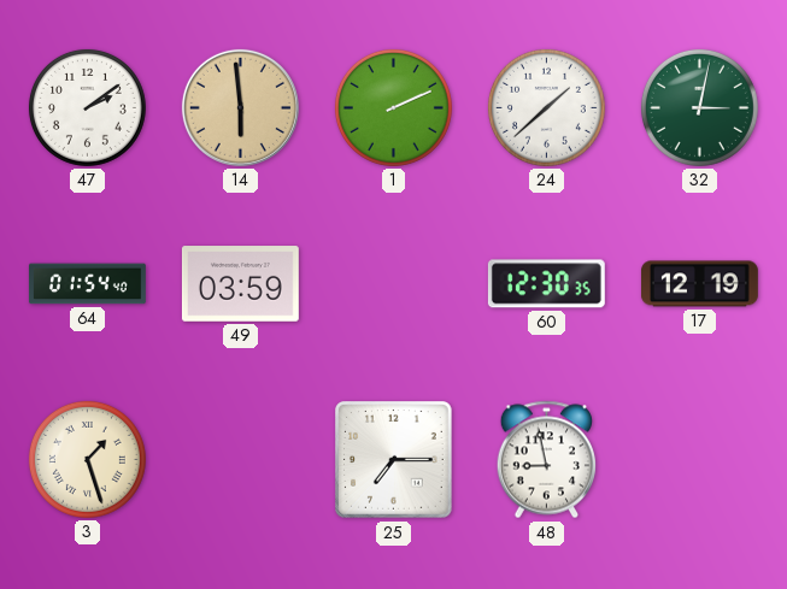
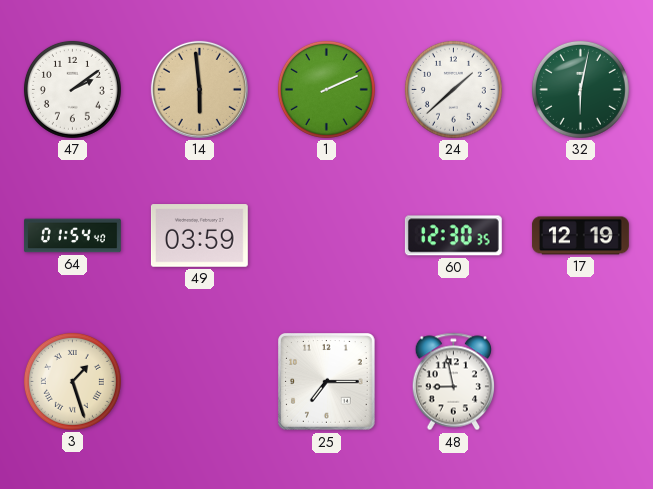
32: 3:02 -> 6:02 (580, 89)
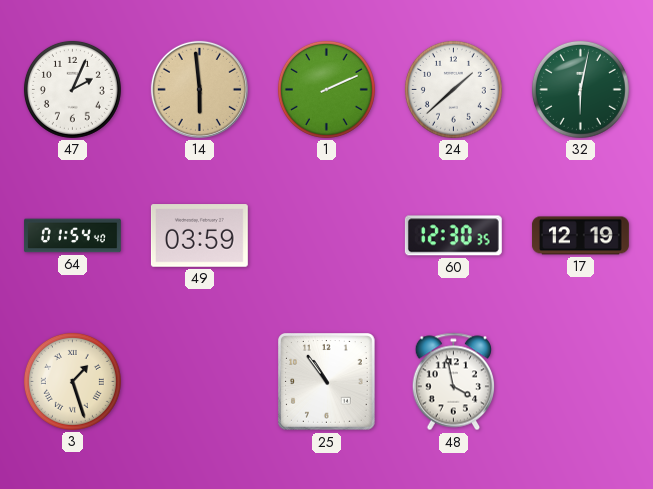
47: 2:09 -> 2:04 (72, 89)
25: 7:15 -> 10:54 (327, 382)
48: 8:58 -> 3:58 (453, 382)
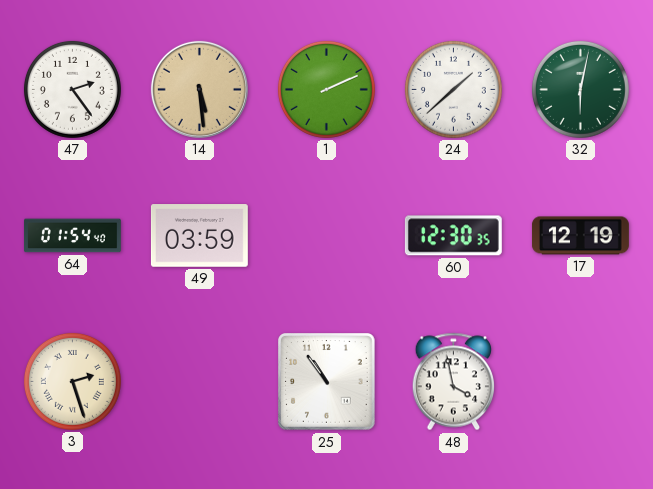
47: 2:04 -> 2:24 (72, 89)
14: 5:59 -> 5:29 (199, 89)
3: 1:27 -> 2:27 (72, 381)
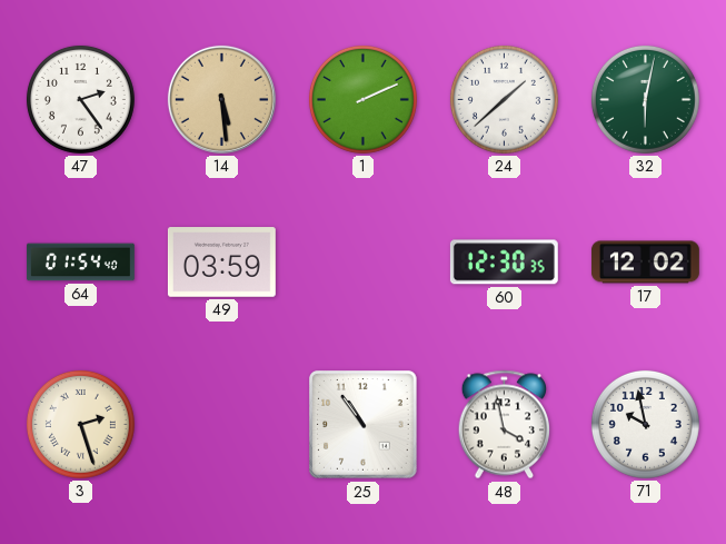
17: 12:19 -> 12:02 (645, 263)
71: none -> 9:58 (645, 424)
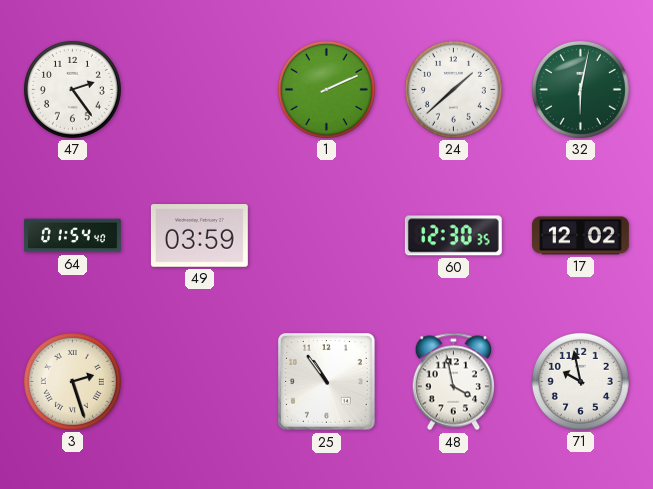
14: 5:29 -> none (221, 99)
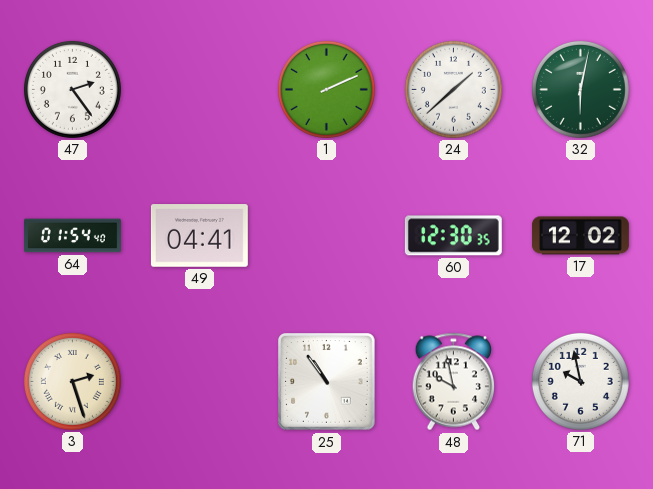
49: 03:59 -> 04:41 (199, 236)
48: 3:58 -> 9:58 (453, 382)
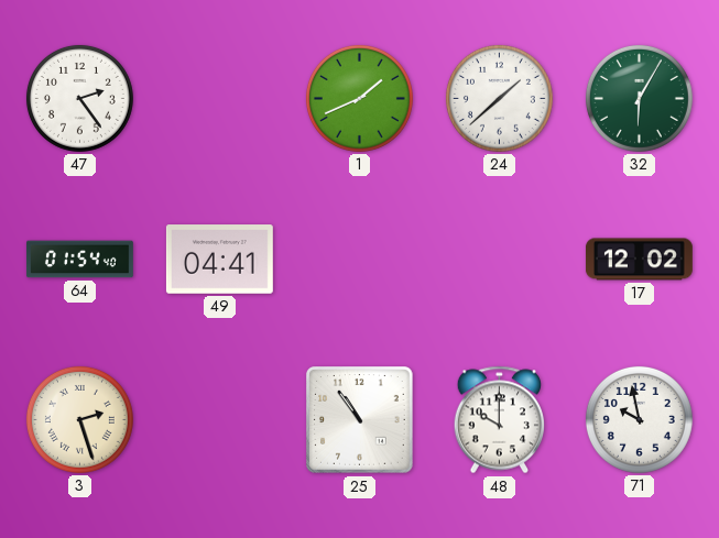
1: 2:11 -> 1:41 (359, 98)
32: 6:02 -> 6:05 (639, 98)
60: 12:30 -> none (453, 236)
48: 9:58 -> 10:00 (499, 420)
